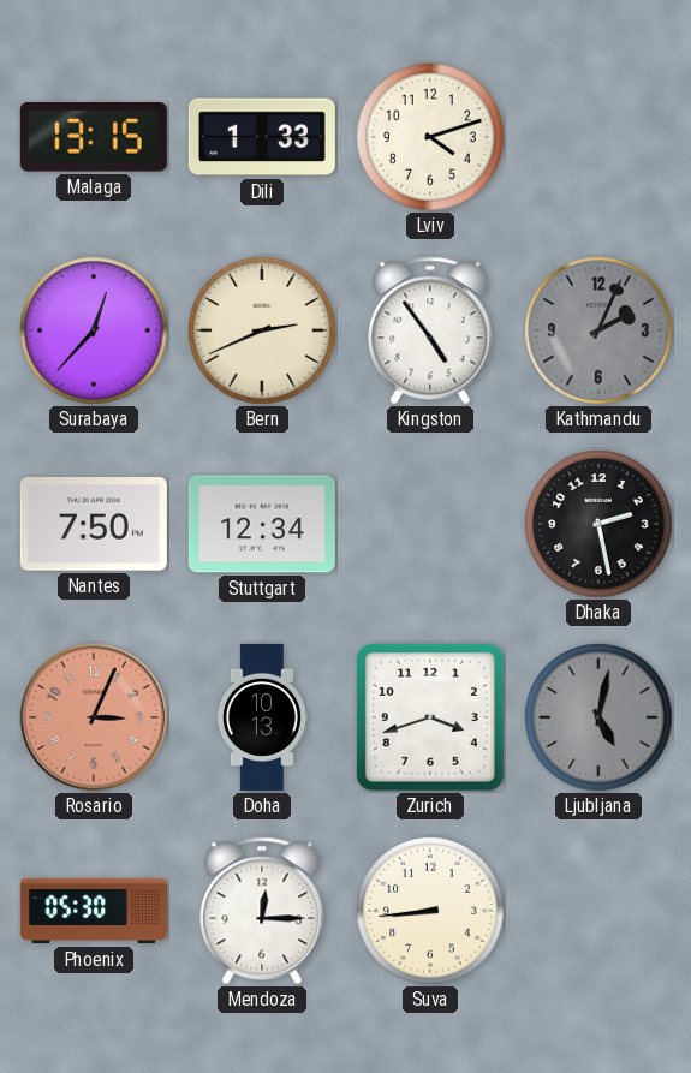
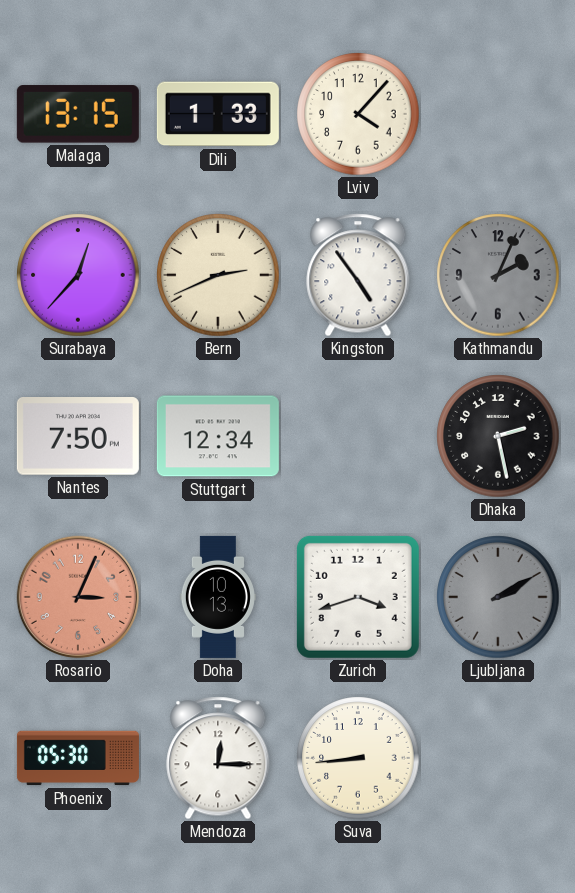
Lviv: 4:12 -> 4:07 (358, 114)
Ljubljana: 5:02 -> 2:10 (498, 597)
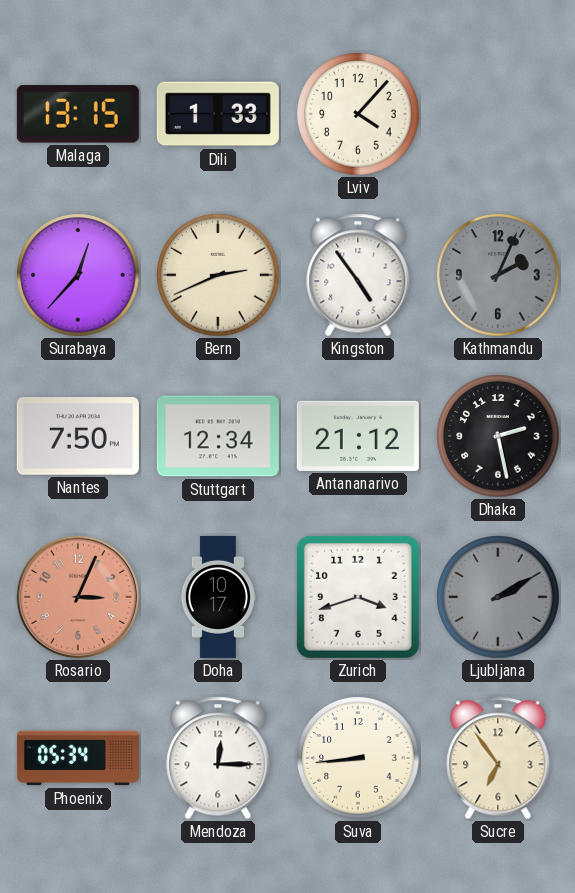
Antananarivo: none -> 21:12 (358, 436)
Doha: 10:13 -> 10:17 (218, 597)
Phoenix: 05:30 -> 05:34 (78, 758)
Sucre: none -> 6:54 (498, 758)
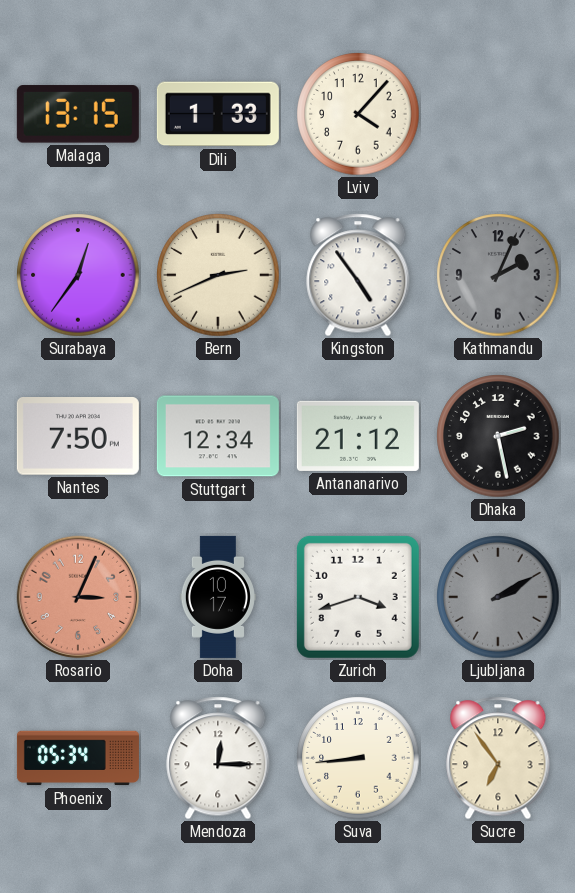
Surabaya: 12:37 -> 12:36 (78, 275)
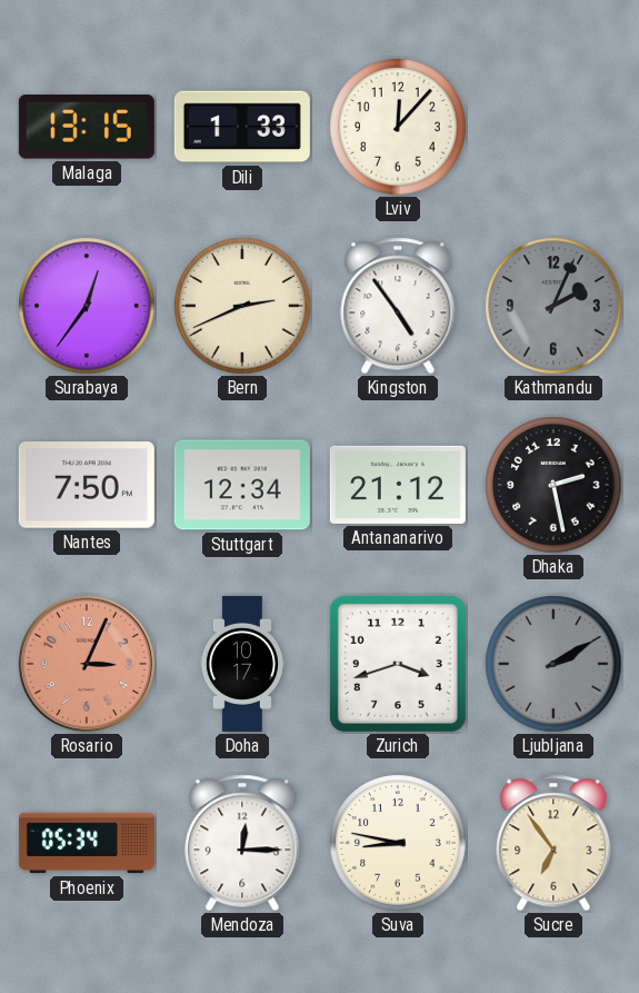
Lviv: 4:07 -> 12:07 (398, 127)
Suva: 8:44 -> 8:47 (398, 843)
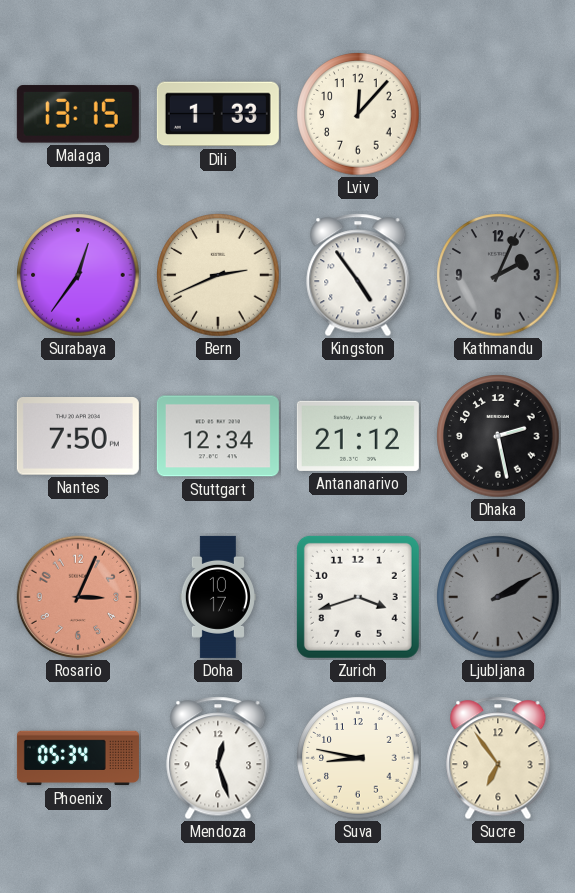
Mendoza: 12:15 -> 12:27 (218, 758)
